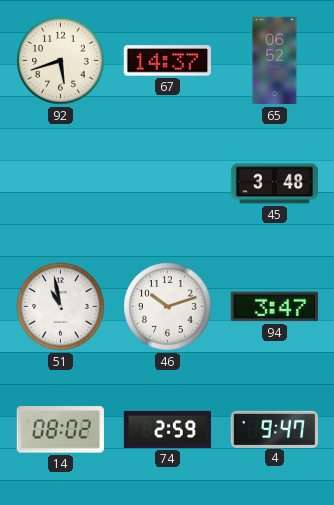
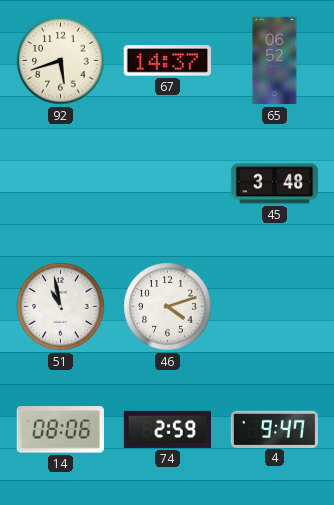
46: 10:12 -> 4:12 (168, 307)
94: 3:47 -> none (274, 307)
14: 08:02 -> 08:06 (60, 430)
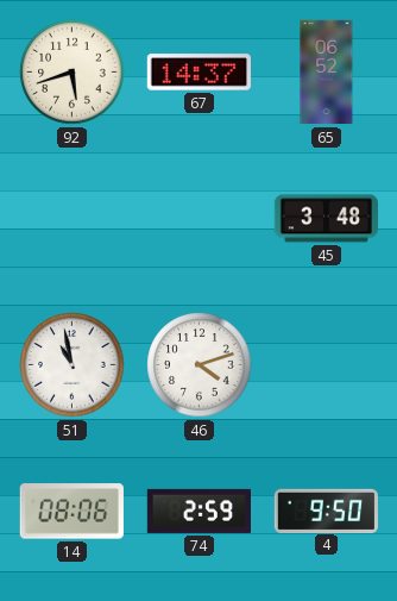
4: 9:47 -> 9:50 (326, 511)
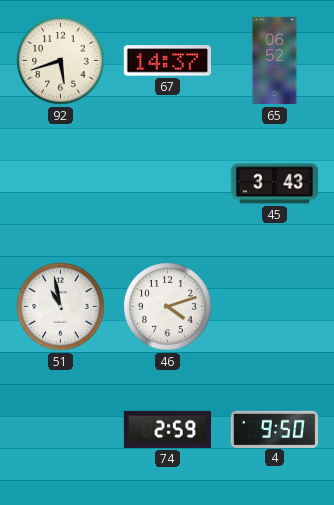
45: 3:48 -> 3:43 (274, 184)
14: 08:06 -> none (71, 512)
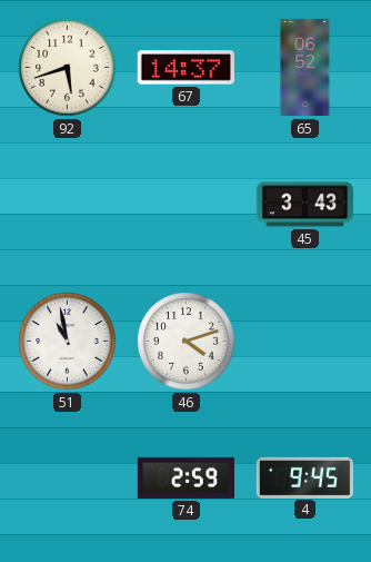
4: 9:50 -> 9:45 (304, 477)
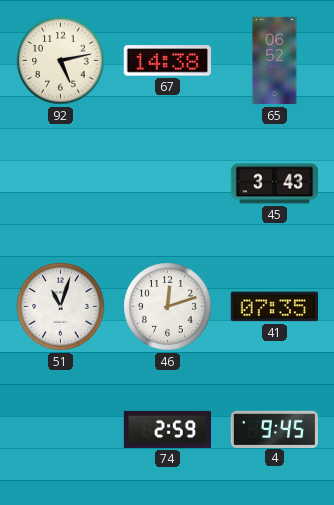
92: 5:42 -> 5:13 (61, 61)
67: 14:37 -> 14:38 (167, 61)
51: 10:58 -> 11:03 (61, 307)
46: 4:12 -> 12:12 (168, 307)
41: none -> 07:35 (274, 307)
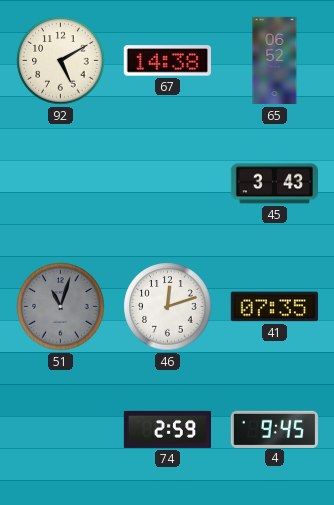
92: 5:13 -> 5:10 (61, 61)
51 dial: white -> grey (61, 307)
